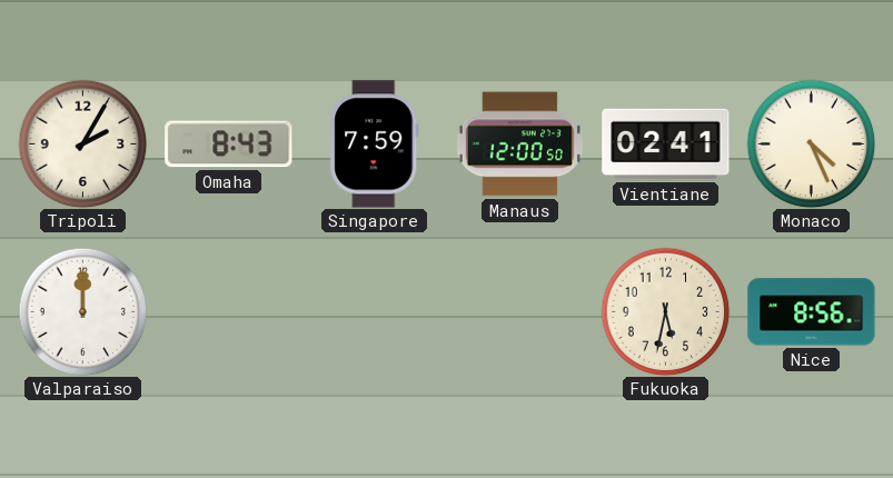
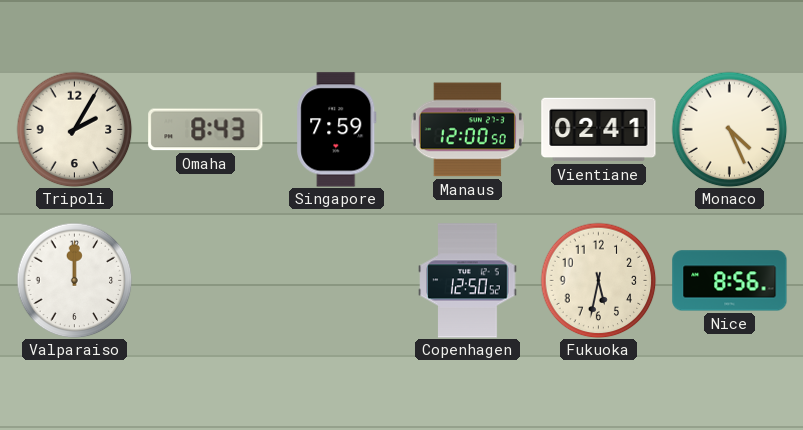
Copenhagen: none -> 12:50 (468, 281)
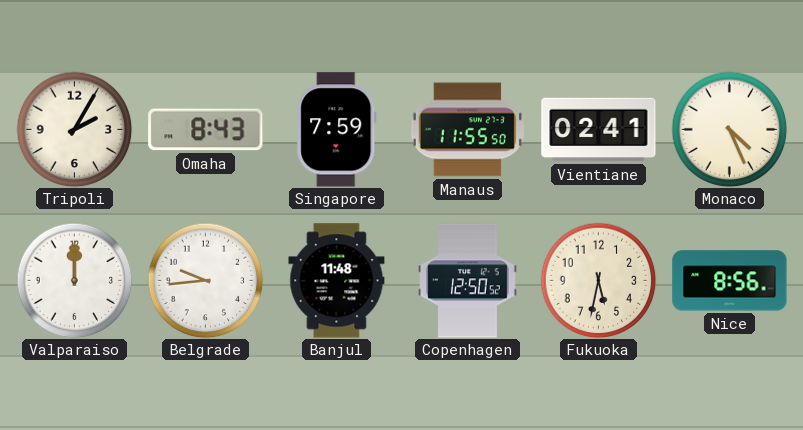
Manaus: 12:00 -> 11:55 (467, 130)
Belgrade: none -> 9:44 (205, 280)
Banjul: none -> 11:48 (337, 281)
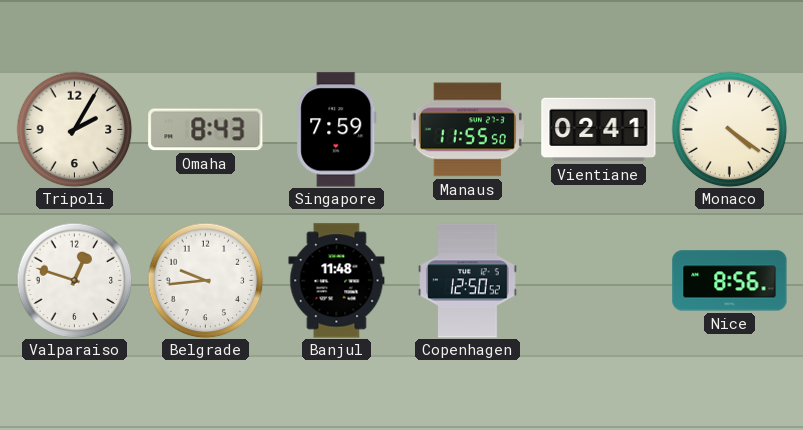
Monaco: 4:26 -> 4:21 (729, 129)
Valparaiso: 12:00 -> 12:48 (74, 280)
Fukuoka: 5:32 -> none (598, 280)
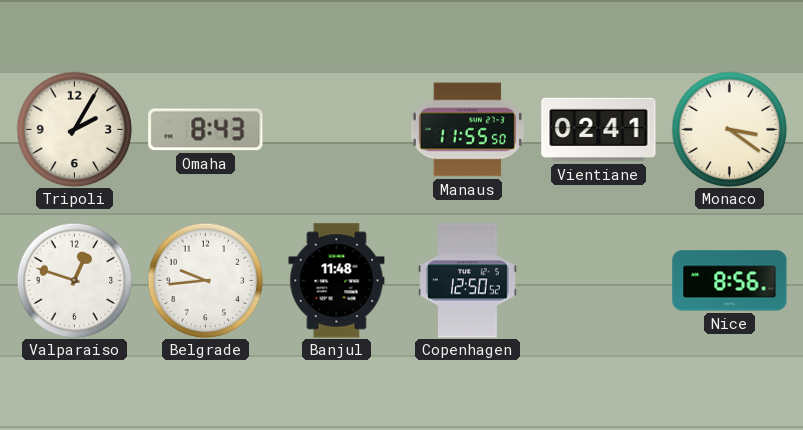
Singapore: 7:59 -> none (337, 130)
Monaco: 4:21 -> 3:21 (729, 129)
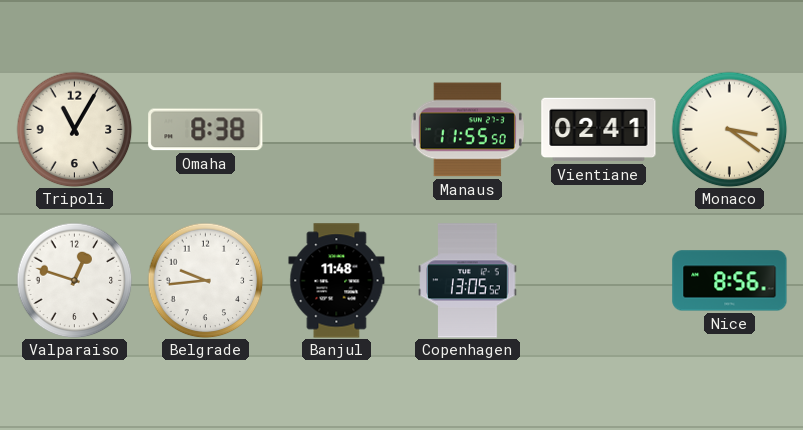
Tripoli: 2:05 -> 11:05 (74, 129)
Omaha: 8:43 -> 8:38 (206, 130)
Copenhagen: 12:50 -> 13:05 (468, 281)
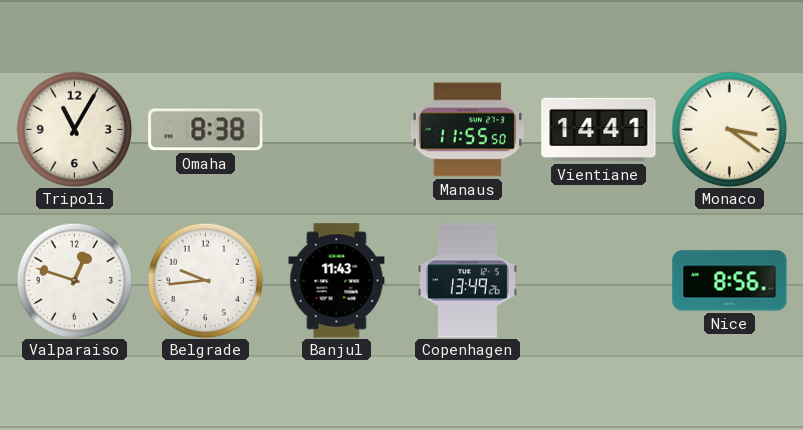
Vientiane: 02:41 -> 14:41 (599, 130)
Banjul: 11:48 -> 11:43 (337, 281)
Copenhagen: 13:05 -> 13:49 (468, 281)
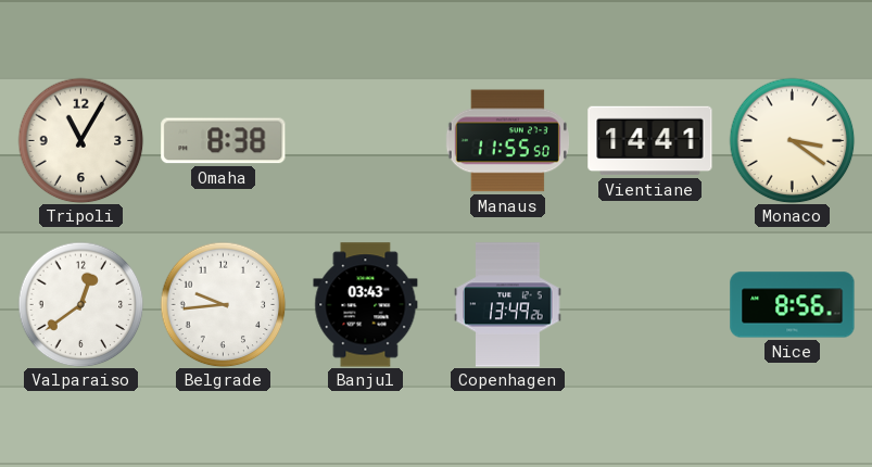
Valparaiso: 12:48 -> 12:39 (80, 304)
Banjul: 11:43 -> 03:43 (366, 305)
